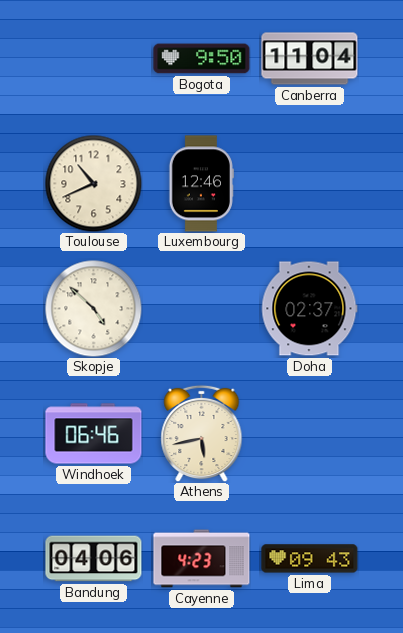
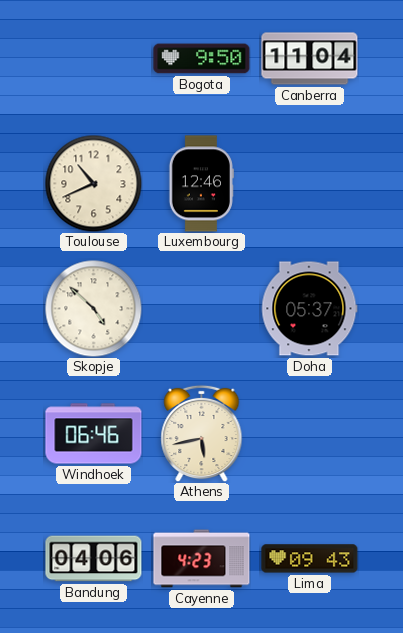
Doha: 02:37 -> 05:37 (309, 309)
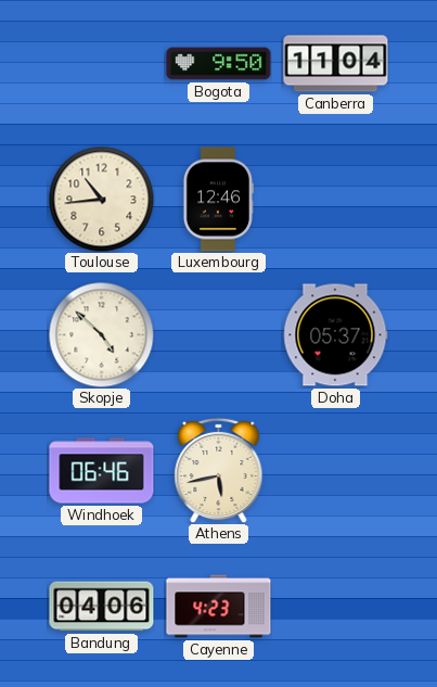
Toulouse: 10:41 -> 10:44 (101, 199)
Lima: 09:43 -> none (310, 559)
